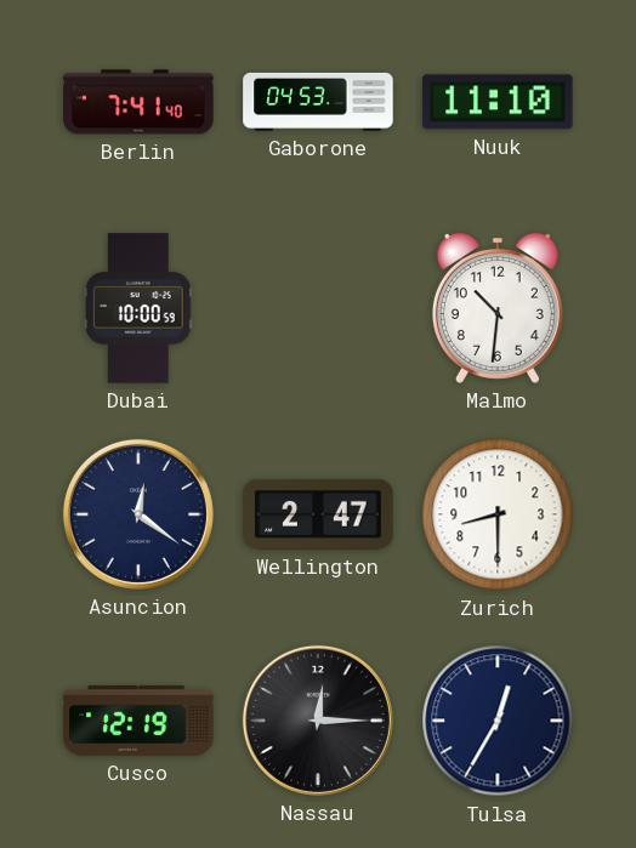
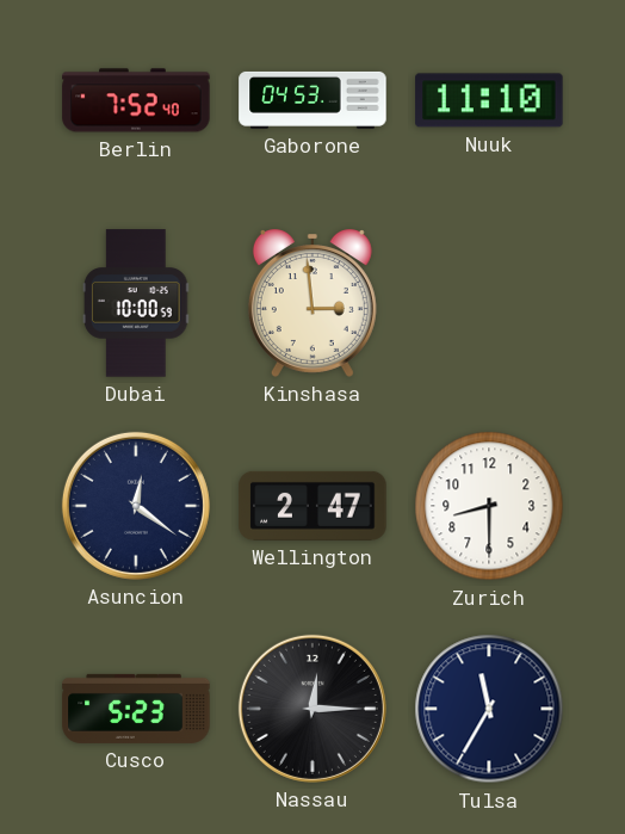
Berlin: 7:41 -> 7:52 (136, 100)
Kinshasa: none -> 2:59 (312, 304)
Malmo: 10:31 -> none (498, 309)
Cusco: 12:19 -> 5:23 (136, 709)
Tulsa: 12:35 -> 11:35 (489, 709)
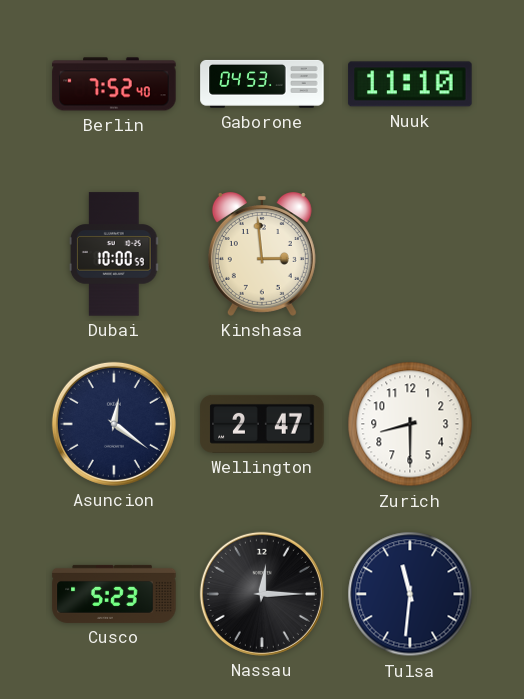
Tulsa: 11:35 -> 11:31 (410, 594)
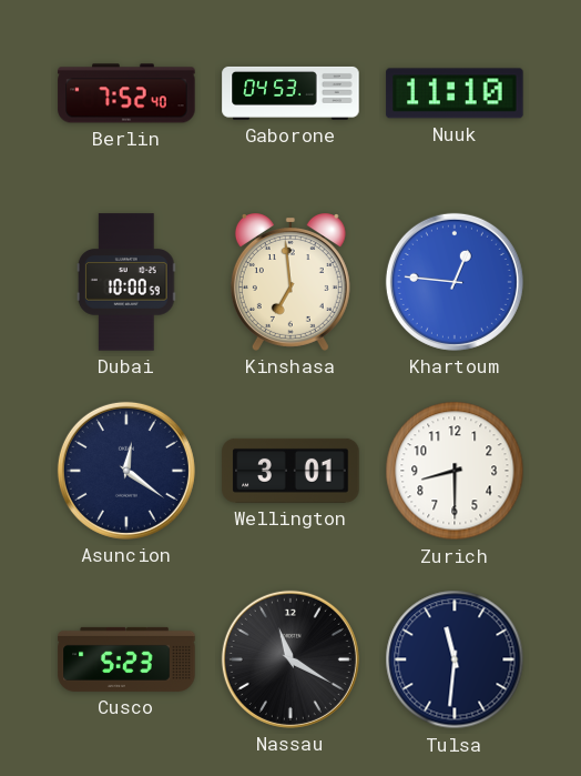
Kinshasa: 2:59 -> 6:59 (290, 283)
Khartoum: none -> 12:46 (455, 282)
Wellington: 2:47 -> 3:01 (290, 471)
Nassau: 12:15 -> 11:20 (290, 659)
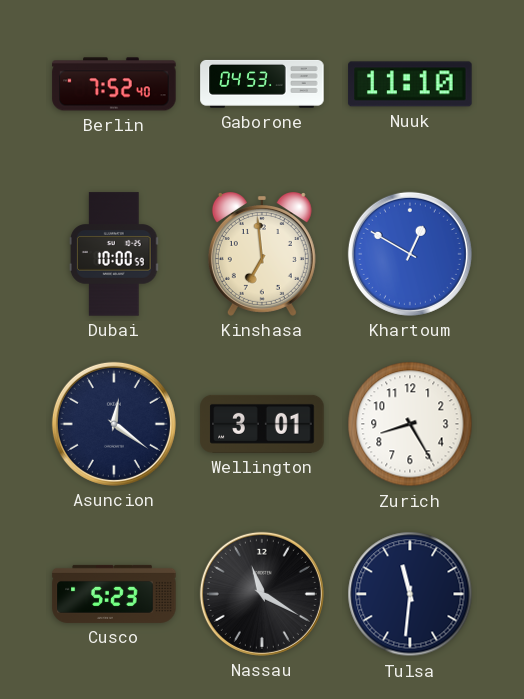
Khartoum: 12:46 -> 12:50 (410, 254)
Zurich: 8:30 -> 8:25 (410, 424)
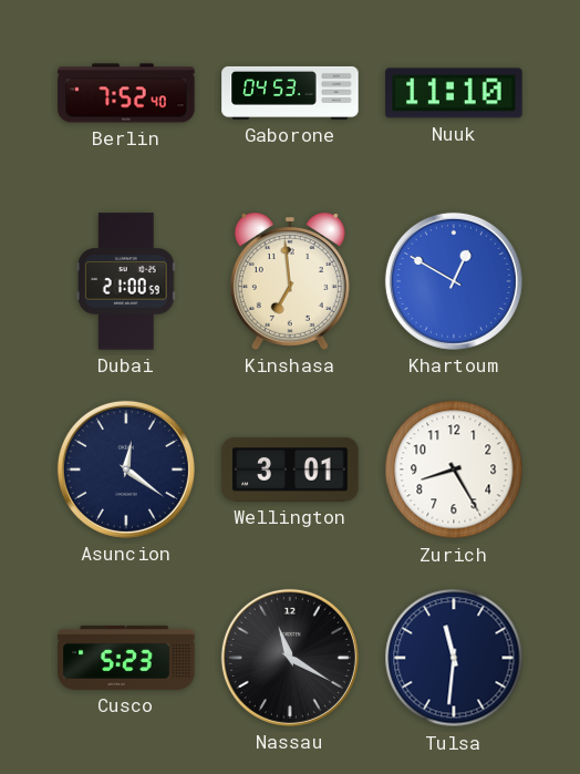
Dubai: 10:00 -> 21:00 (126, 281)
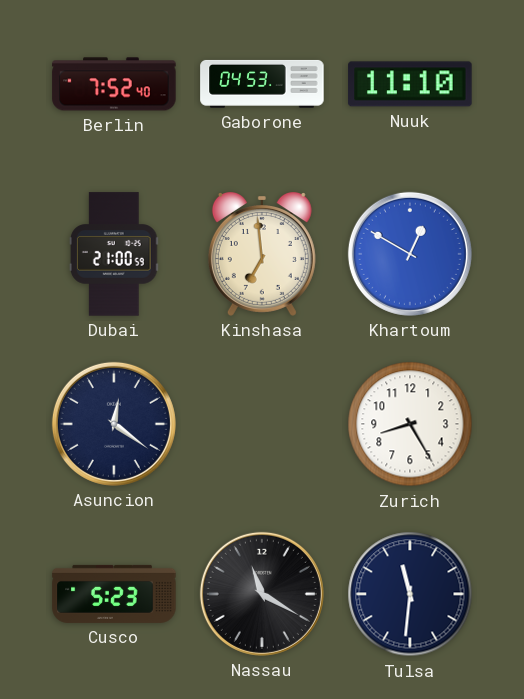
Wellington: 3:01 -> none (290, 469)
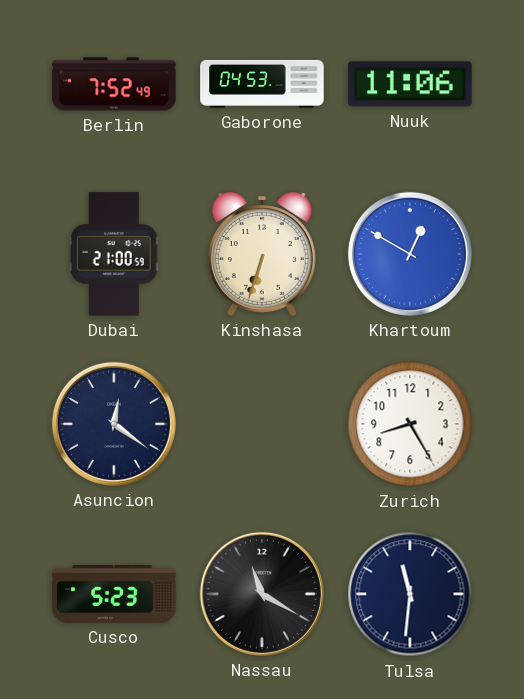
Berlin: 7:52:40 -> 7:52:49 (114, 84)
Nuuk: 11:10 -> 11:06 (410, 84)
Kinshasa: 6:59 -> 6:33 (262, 255)
